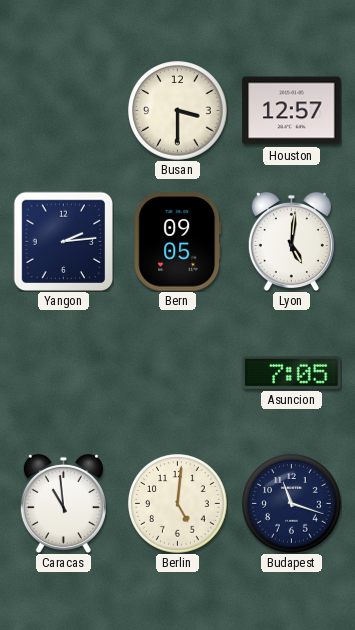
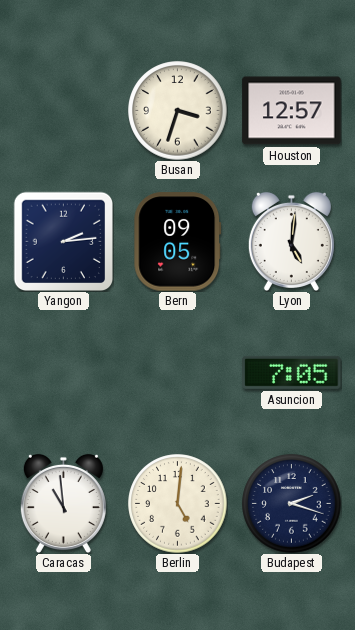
Busan: 3:30 -> 3:33 (178, 111)
Budapest: 11:18 -> 2:18 (292, 504)
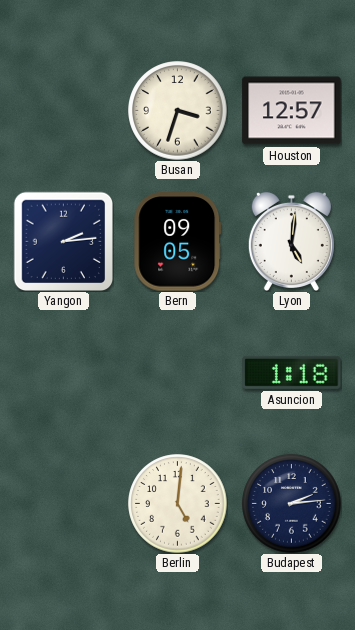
Asuncion: 7:05 -> 1:18 (292, 372)
Caracas: 10:59 -> none (63, 503)
Budapest: 2:18 -> 2:14 (292, 504)
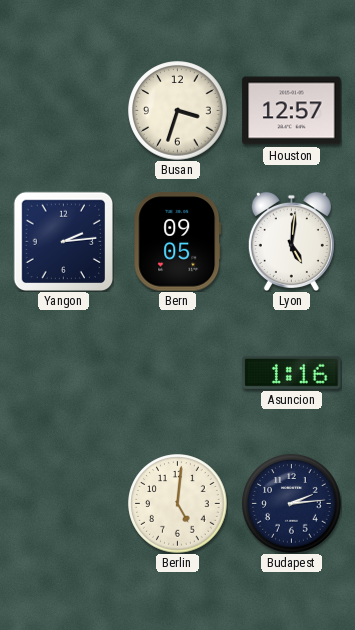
Asuncion: 1:18 -> 1:16 (292, 372)
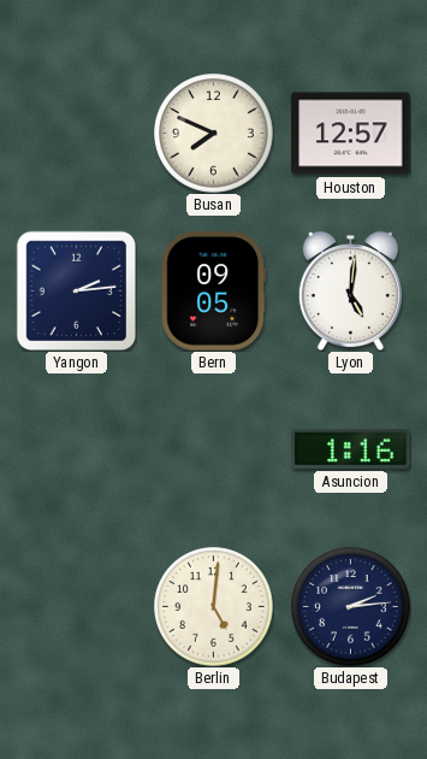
Busan: 3:33 -> 7:49 (214, 134)
